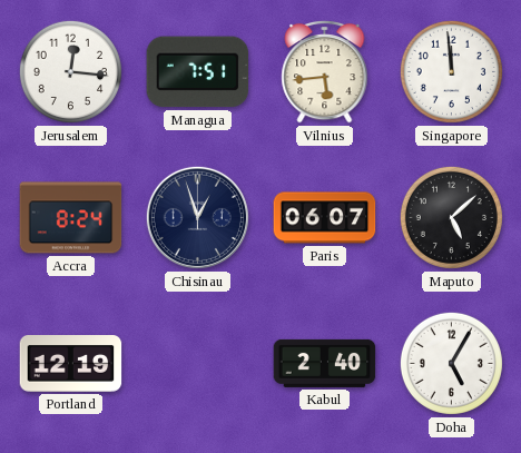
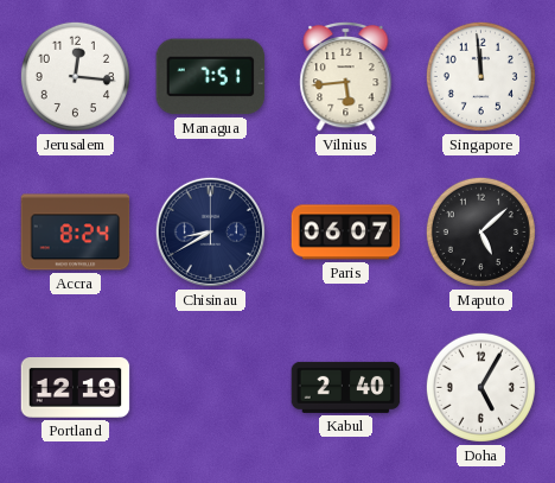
Chisinau: 12:57 -> 8:40 (210, 231)
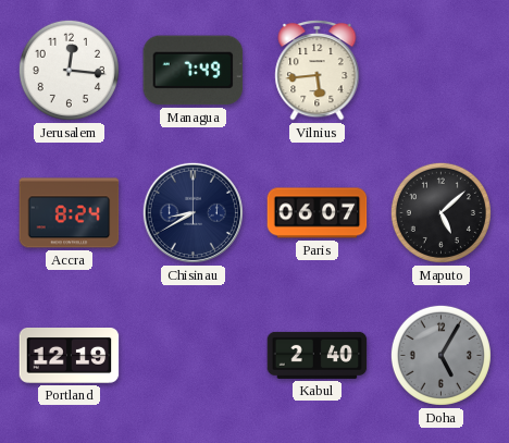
Managua: 7:51 -> 7:49 (194, 71)
Singapore: 11:59 -> none (480, 76)
Doha dial: white -> grey (440, 355)
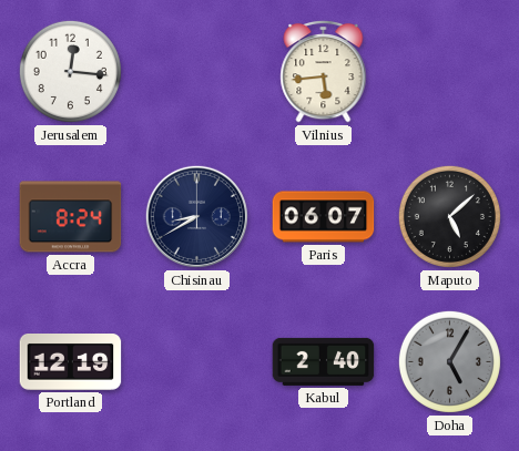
Managua: 7:49 -> none (194, 71)
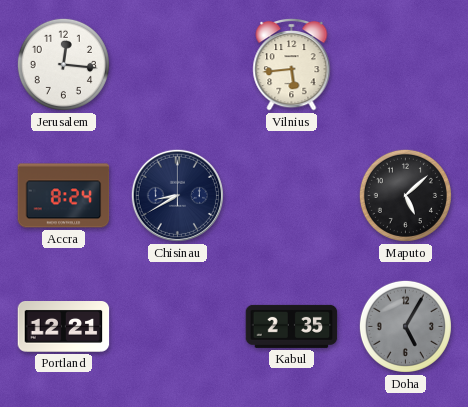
Paris: 06:07 -> none (324, 217)
Portland: 12:19 -> 12:21 (64, 327)
Kabul: 2:40 -> 2:35 (292, 326)
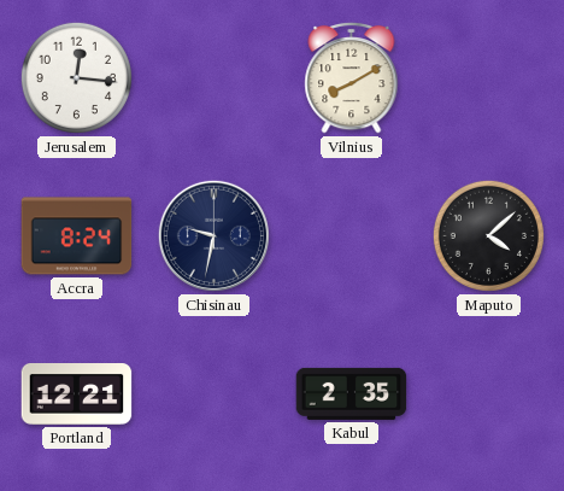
Vilnius: 5:44 -> 8:10 (352, 77)
Chisinau: 8:40 -> 9:32 (213, 235)
Maputo: 5:08 -> 4:08 (488, 235)
Doha: 5:05 -> none (405, 326)
